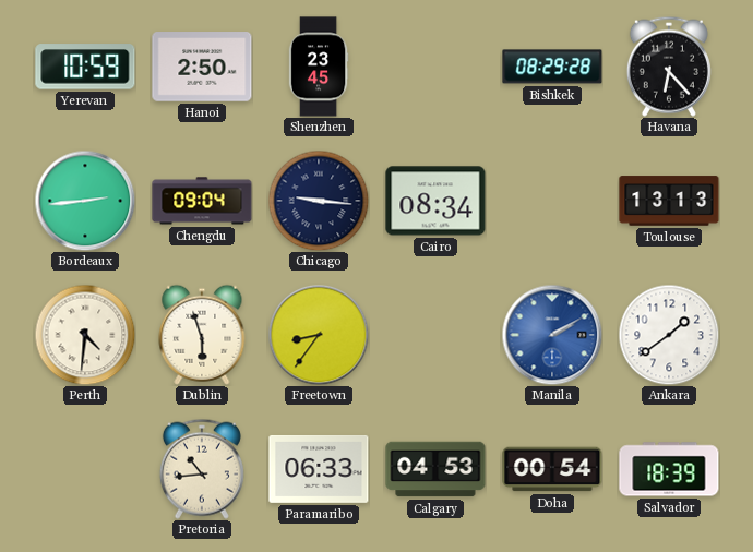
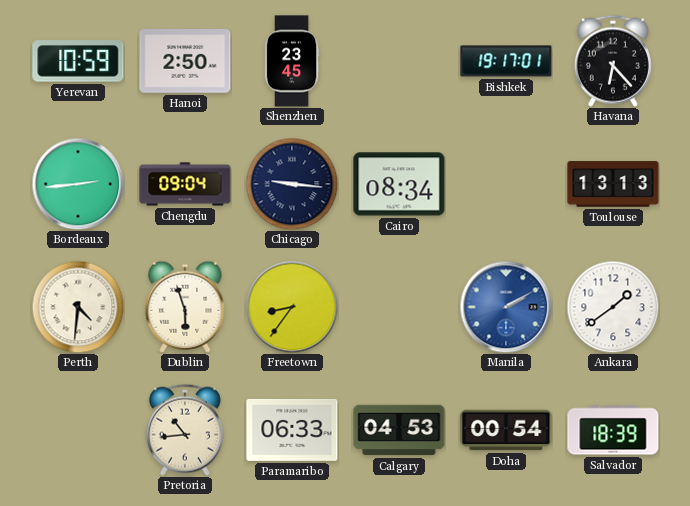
Bishkek: 08:29 -> 19:17 (506, 61)
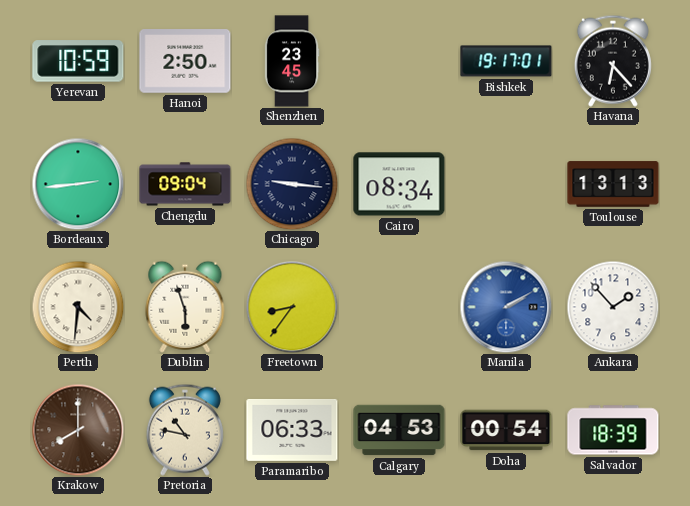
Ankara: 1:39 -> 1:53 (613, 307)
Krakow: none -> 8:00 (78, 430)
Pretoria: 10:44 -> 10:47 (185, 430)
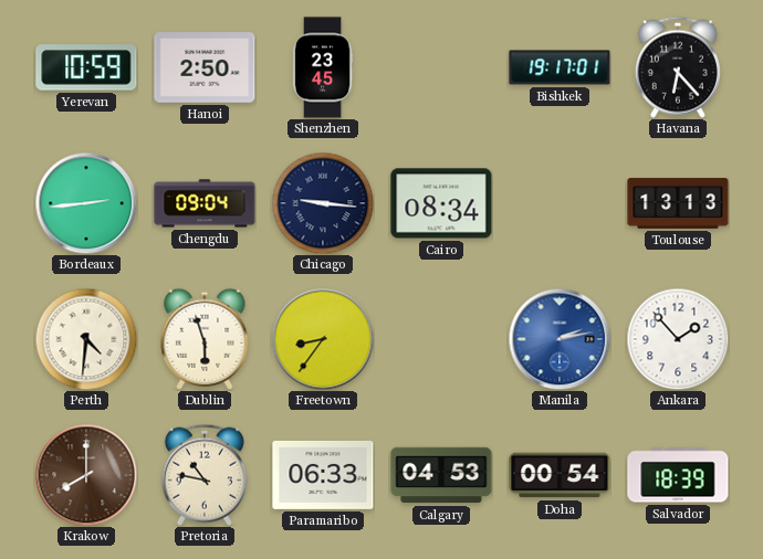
Manila: 2:10 -> 2:13 (560, 339)
